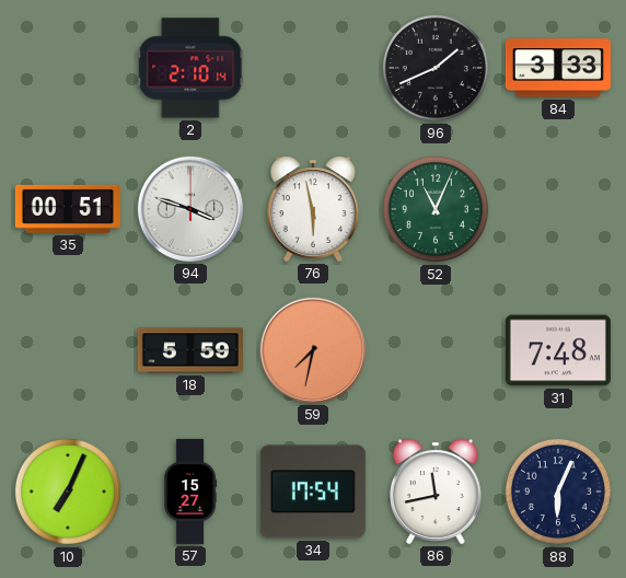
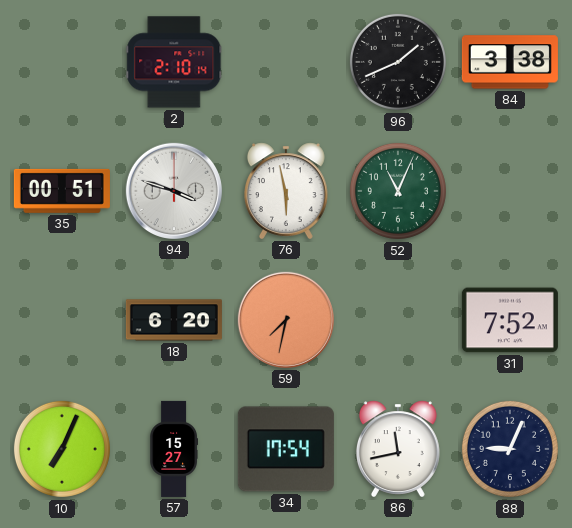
84: 3:33 -> 3:38 (510, 62)
18: 5:59 -> 6:20 (174, 320)
31: 7:48 -> 7:52 (510, 320)
88: 6:04 -> 9:04 (510, 449)
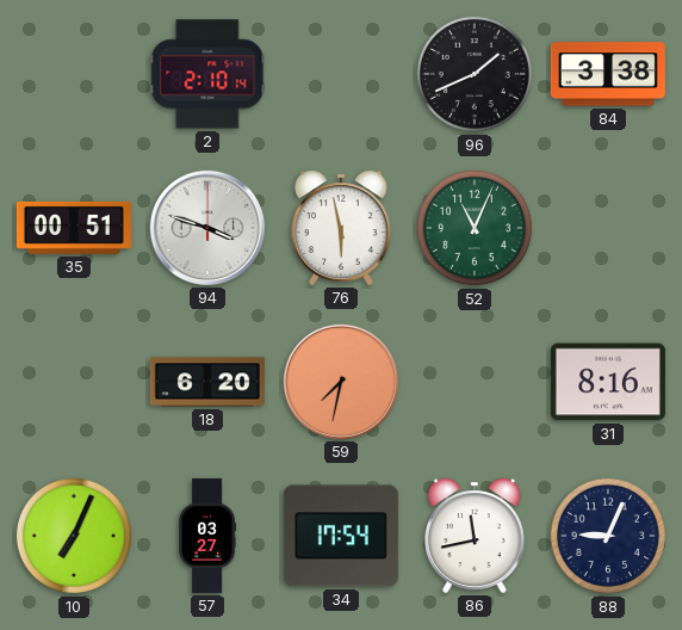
31: 7:52 -> 8:16 (608, 382)
57: 15:27 -> 03:27 (206, 536)
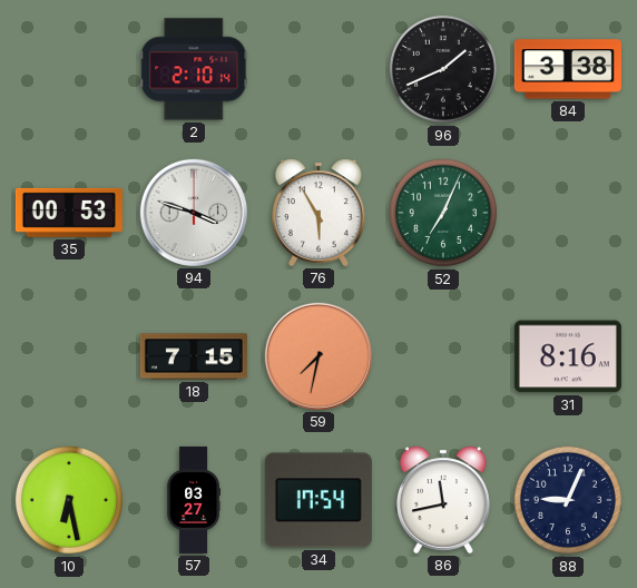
35: 00:51 -> 00:53 (69, 213)
76: 5:58 -> 5:55 (318, 213)
52: 11:04 -> 7:04 (443, 213)
18: 6:20 -> 7:15 (194, 356)
10: 7:04 -> 6:28 (69, 500)
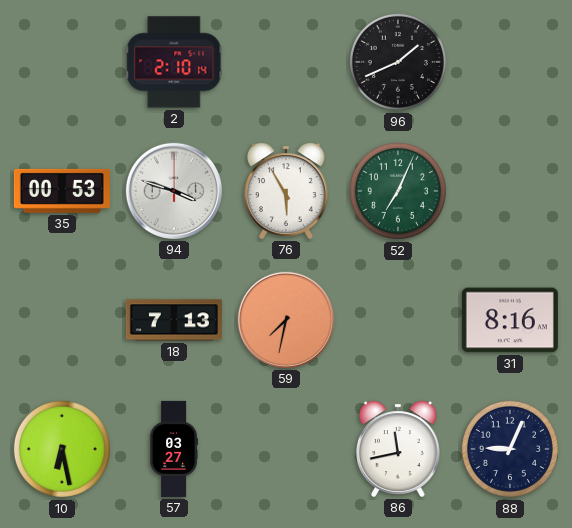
84: 3:38 -> none (568, 69)
18: 7:15 -> 7:13 (174, 320)
34: 17:54 -> none (318, 500)
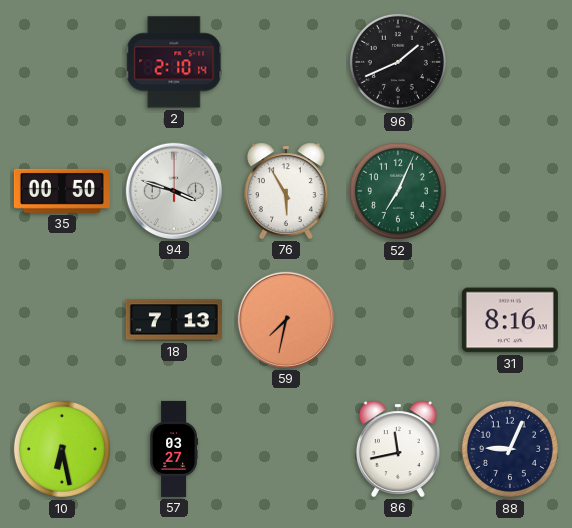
35: 00:53 -> 00:50 (62, 191)
